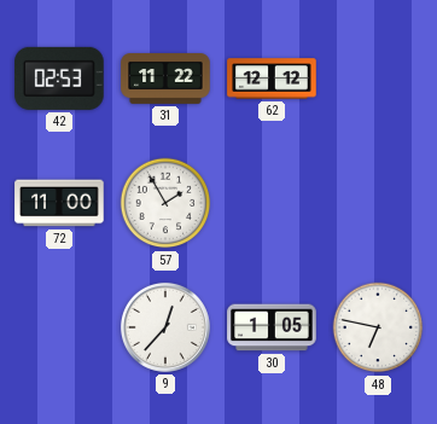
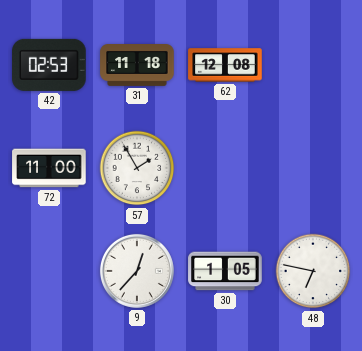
31: 11:22 -> 11:18 (137, 66)
62: 12:12 -> 12:08 (225, 65)
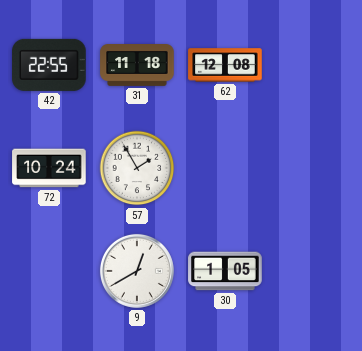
42: 02:53 -> 22:55 (49, 65)
72: 11:00 -> 10:24 (49, 168)
9: 12:37 -> 12:40 (137, 271)
48: 6:47 -> none (313, 271)
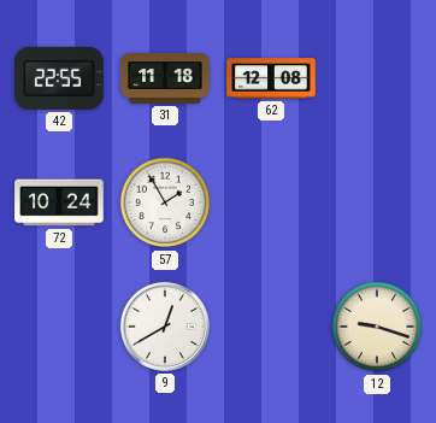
30: 1:05 -> none (225, 271)
12: none -> 9:18 (377, 327)
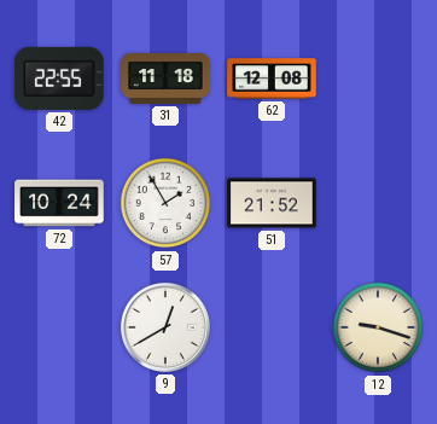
51: none -> 21:52 (272, 203)
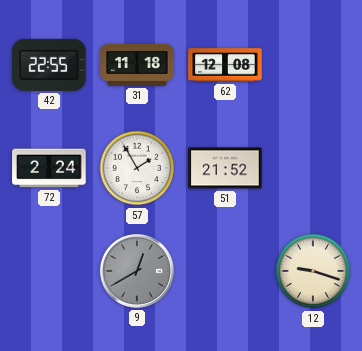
72: 10:24 -> 2:24 (49, 168)
9 dial: white -> grey (137, 271)
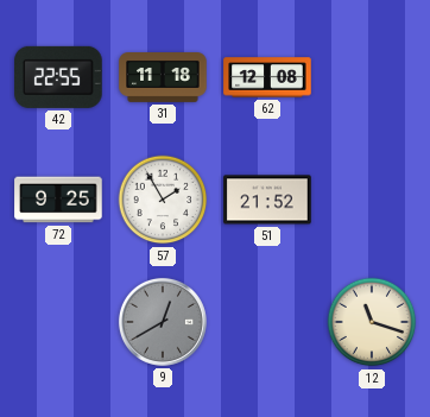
72: 2:24 -> 9:25 (58, 200)
12: 9:18 -> 11:18 (372, 322)
